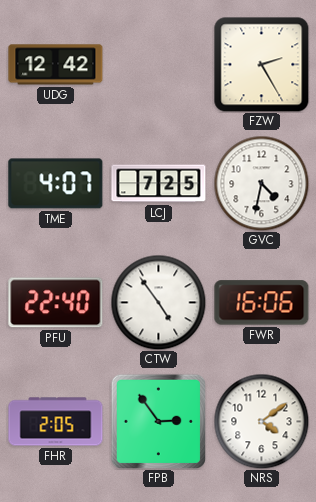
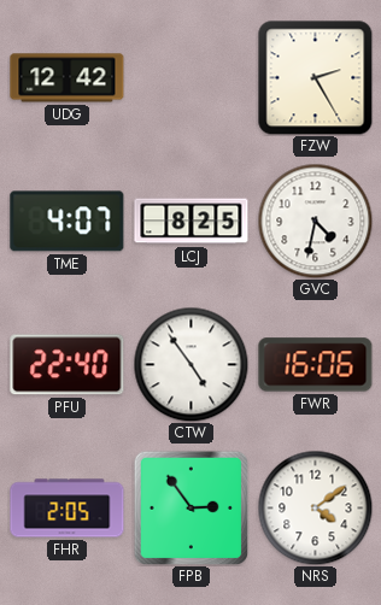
LCJ: 7:25 -> 8:25 (192, 222)
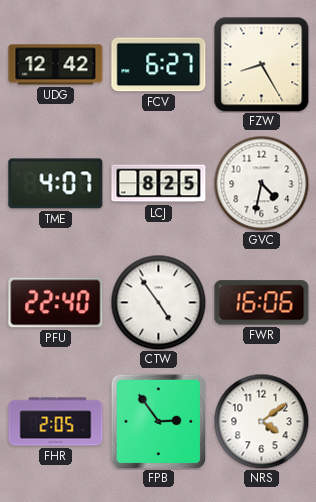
FCV: none -> 6:27 (159, 65)
FZW: 2:25 -> 8:25 (262, 65)
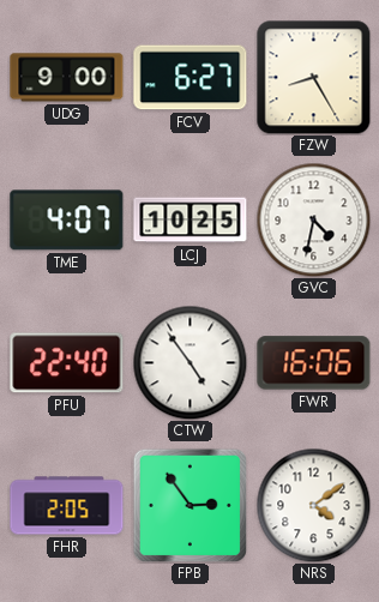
UDG: 12:42 -> 9:00 (67, 78)
LCJ: 8:25 -> 10:25 (191, 221)
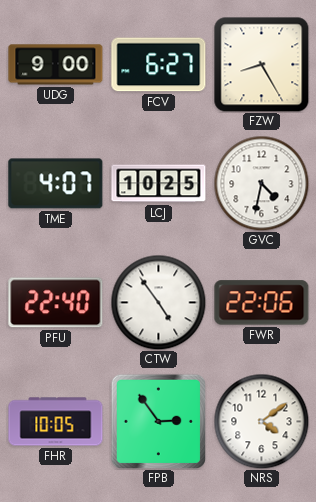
FWR: 16:06 -> 22:06 (262, 303)
FHR: 2:05 -> 10:05 (56, 422)
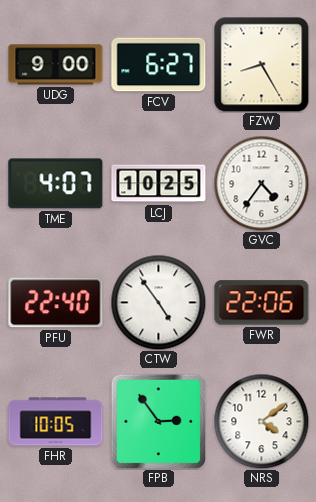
GVC: 4:32 -> 4:36 (261, 183)
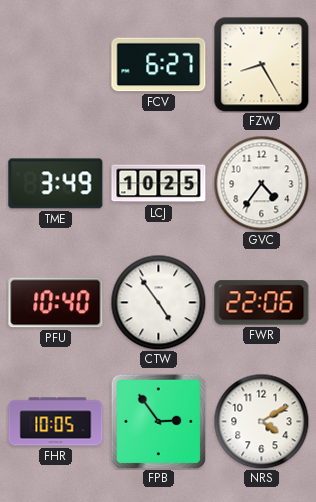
UDG: 9:00 -> none (56, 65)
TME: 4:07 -> 3:49 (56, 184)
PFU: 22:40 -> 10:40 (56, 303)
NRS: 4:09 -> 4:10 (261, 421)
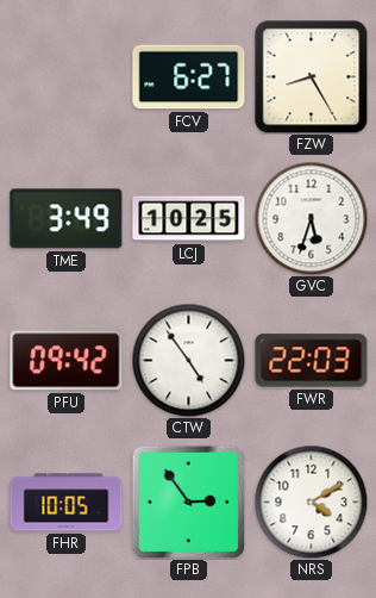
GVC: 4:36 -> 5:33 (311, 218)
PFU: 10:40 -> 09:42 (67, 361)
FWR: 22:06 -> 22:03 (312, 361)
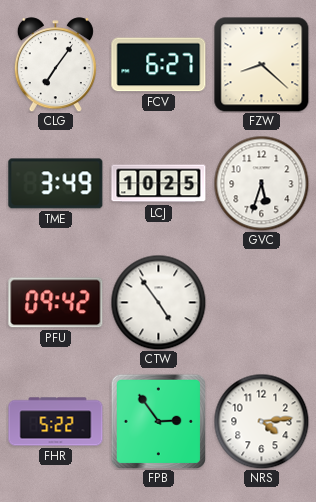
CLG: none -> 7:06 (55, 65)
FZW: 8:25 -> 8:22 (262, 65)
FWR: 22:03 -> none (312, 361)
FHR: 10:05 -> 5:22 (56, 422)
NRS: 4:10 -> 4:14 (261, 421)
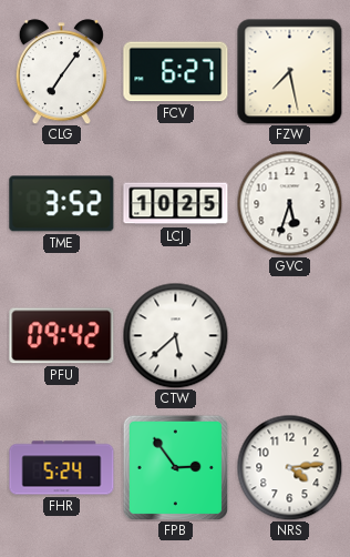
FZW: 8:22 -> 7:28 (290, 72)
TME: 3:49 -> 3:52 (62, 204)
CTW: 4:54 -> 5:38 (175, 335)
FHR: 5:22 -> 5:24 (62, 468)
